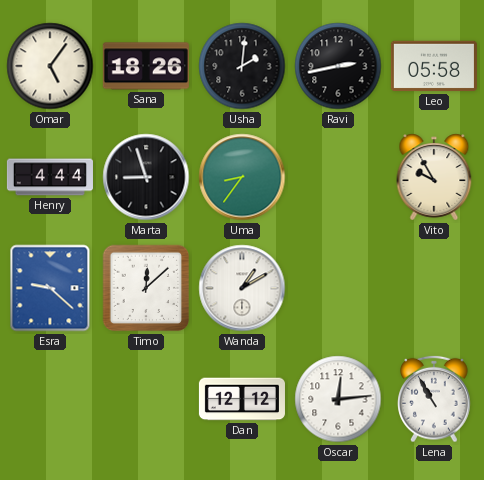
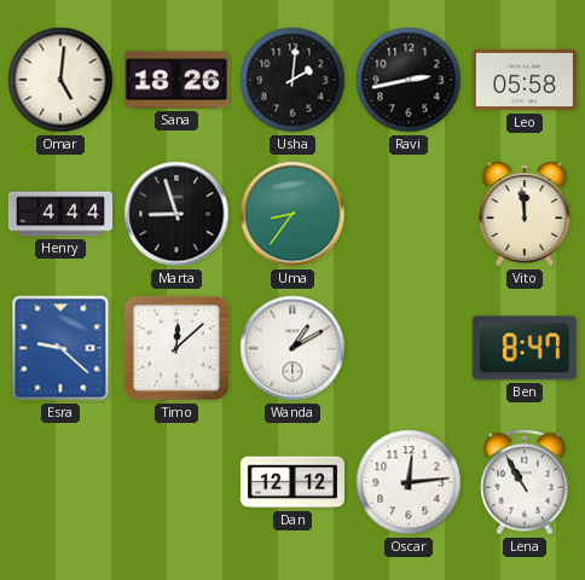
Omar: 5:06 -> 5:01 (60, 80)
Vito: 9:55 -> 11:59 (525, 214)
Ben: none -> 8:47 (525, 348)
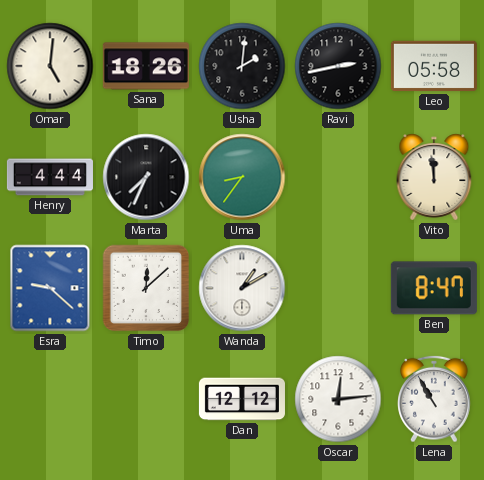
Marta: 8:57 -> 7:34 (146, 177)
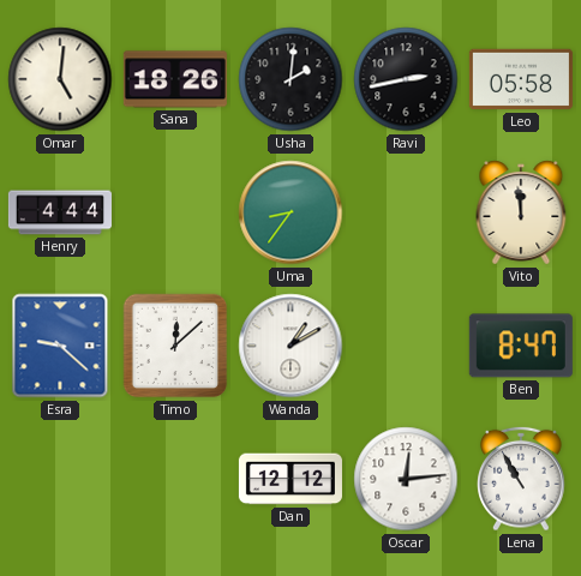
Marta: 7:34 -> none (146, 177)
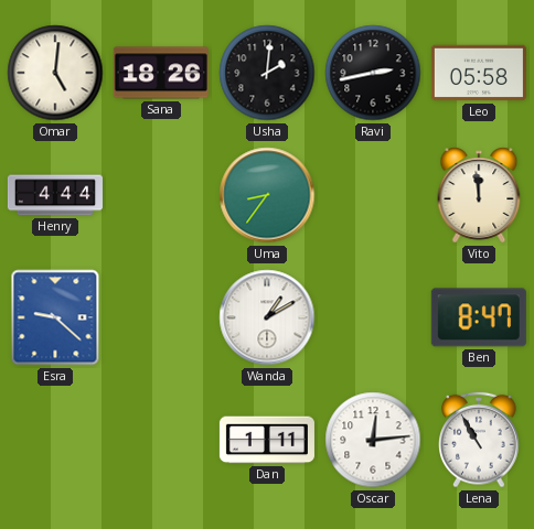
Timo: 12:08 -> none (175, 346)
Dan: 12:12 -> 1:11 (267, 440)
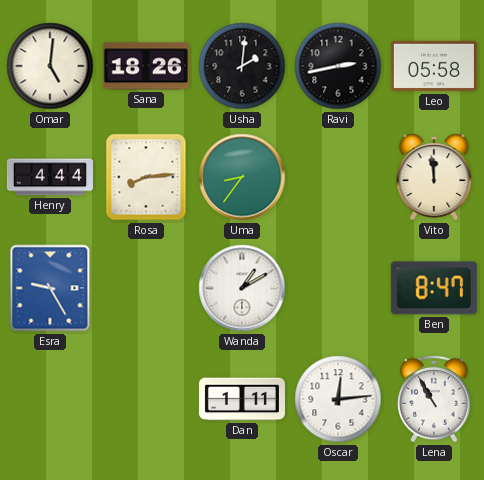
Rosa: none -> 8:14 (146, 177)
Esra: 9:22 -> 9:25 (50, 288)
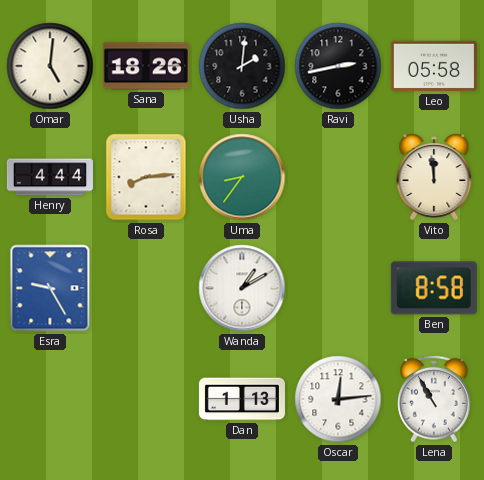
Ben: 8:47 -> 8:58 (434, 288)
Dan: 1:11 -> 1:13 (242, 399)
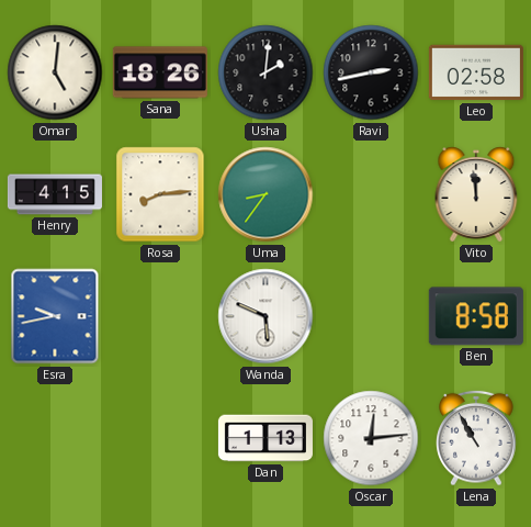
Leo: 05:58 -> 02:58 (476, 72)
Henry: 4:44 -> 4:15 (55, 194)
Esra: 9:25 -> 9:43 (55, 316)
Wanda: 1:10 -> 5:49 (265, 316)
